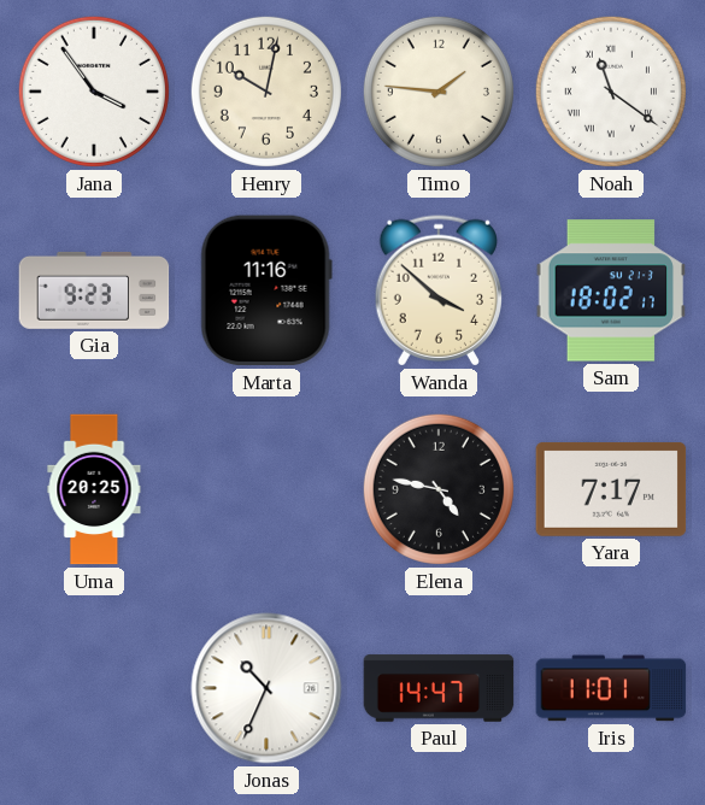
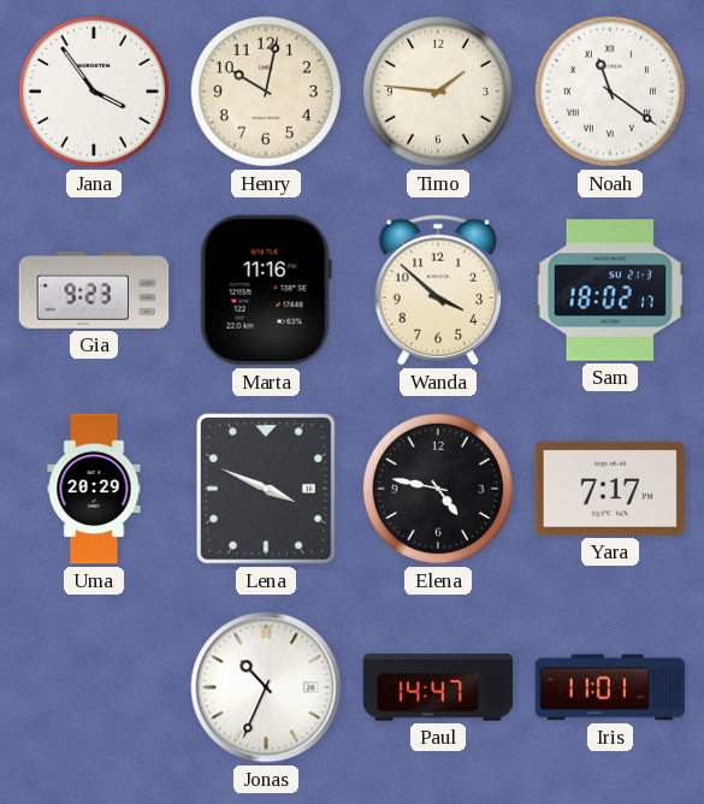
Uma: 20:25 -> 20:29 (94, 489)
Lena: none -> 3:49 (266, 489)
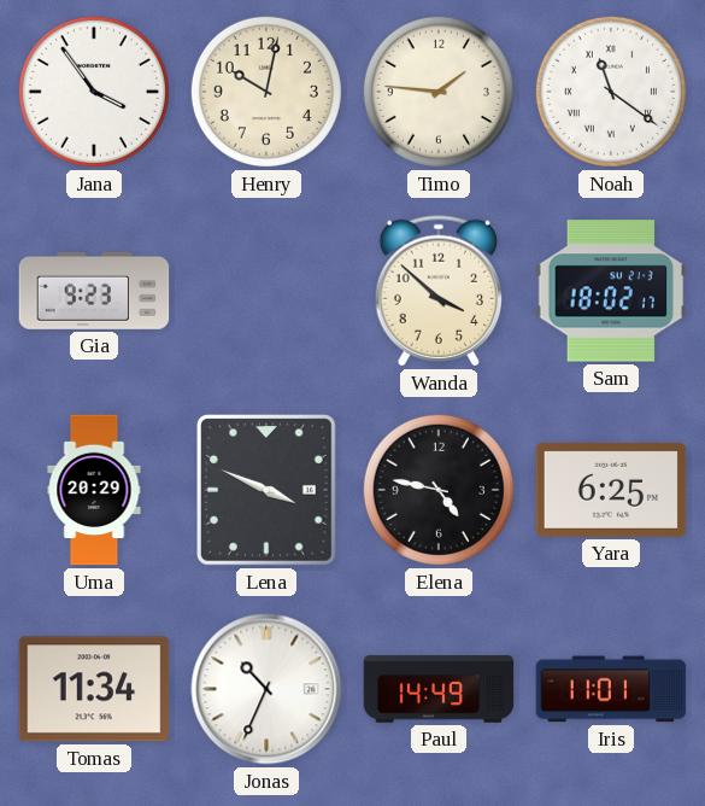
Marta: 11:16 -> none (266, 290)
Yara: 7:17 -> 6:25 (611, 490)
Tomas: none -> 11:34 (94, 689)
Paul: 14:47 -> 14:49 (439, 689)
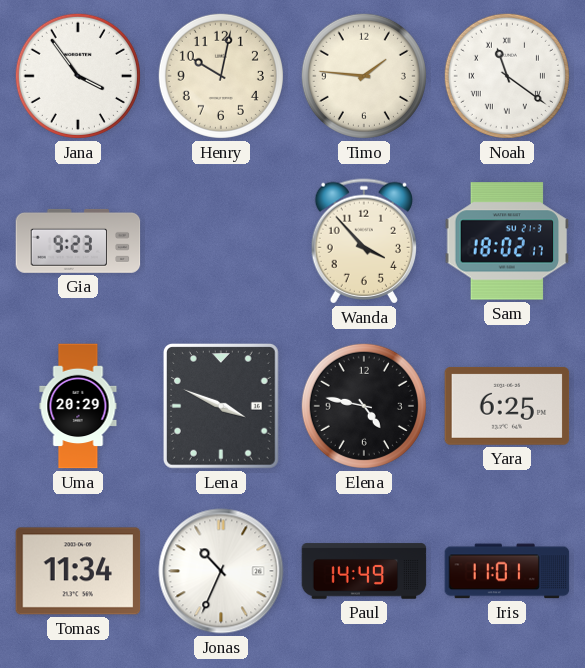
Wanda: 3:52 -> 3:53 (363, 241)
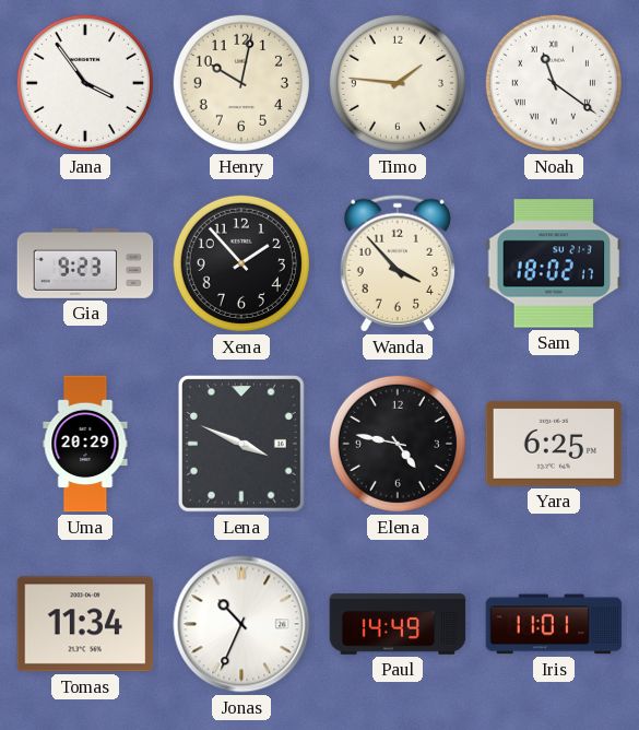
Xena: none -> 1:53 (241, 263)
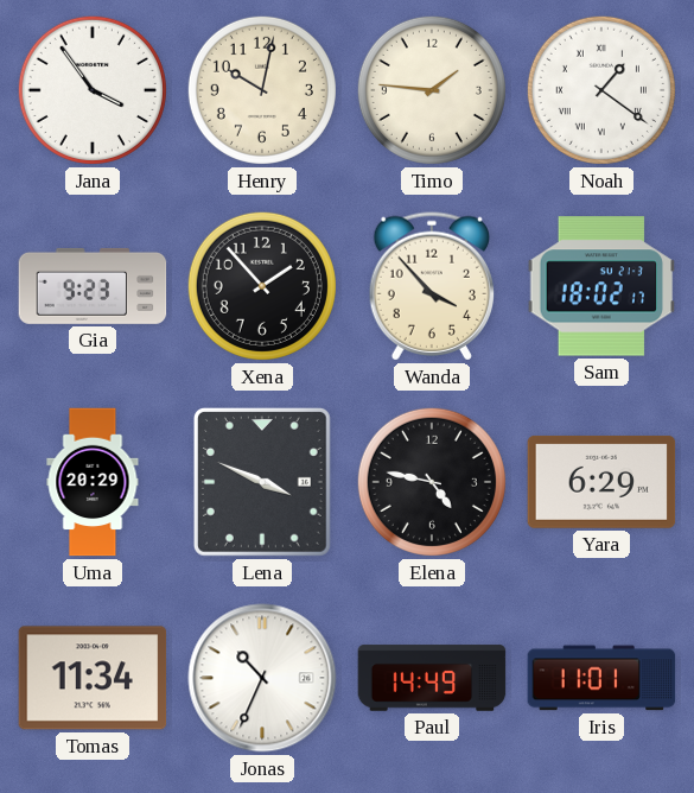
Noah: 11:21 -> 1:21 (601, 90)
Yara: 6:25 -> 6:29 (601, 482)
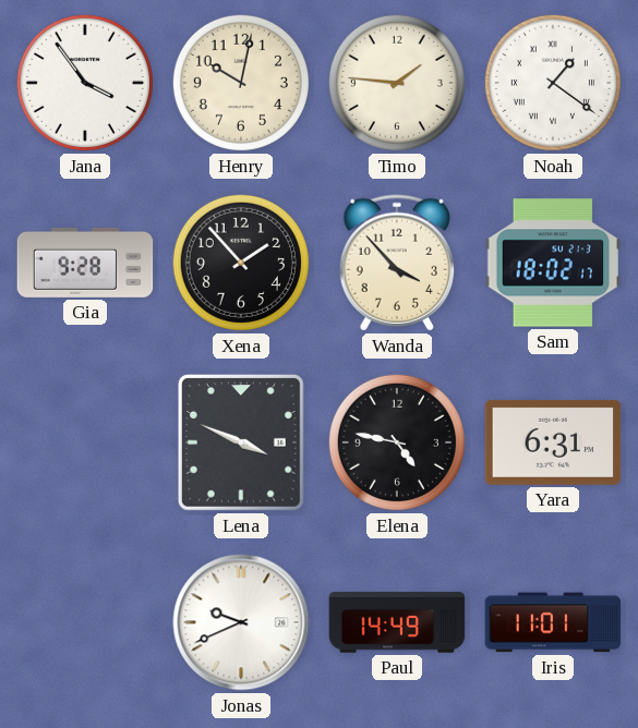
Gia: 9:23 -> 9:28 (85, 263)
Uma: 20:29 -> none (93, 482)
Yara: 6:29 -> 6:31 (553, 442)
Tomas: 11:34 -> none (93, 678)
Jonas: 10:34 -> 9:41 (241, 622)
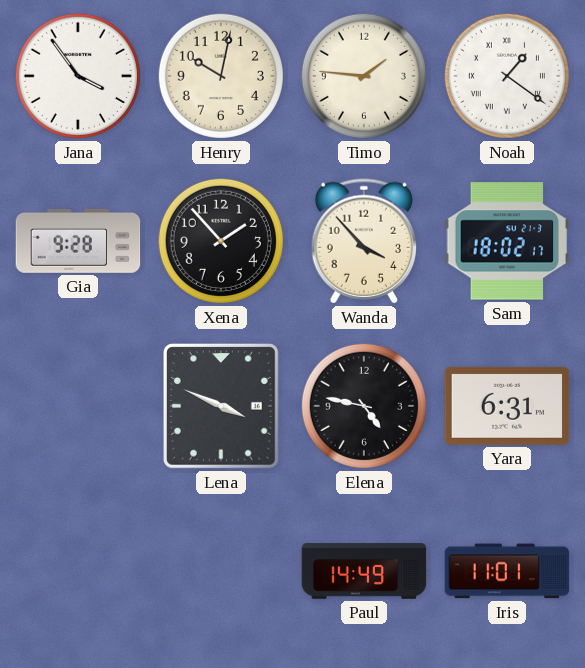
Jonas: 9:41 -> none (241, 622)
